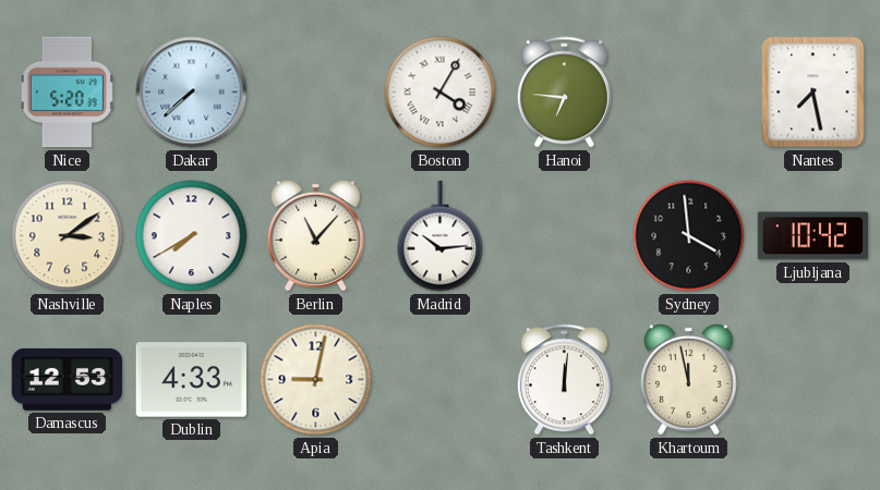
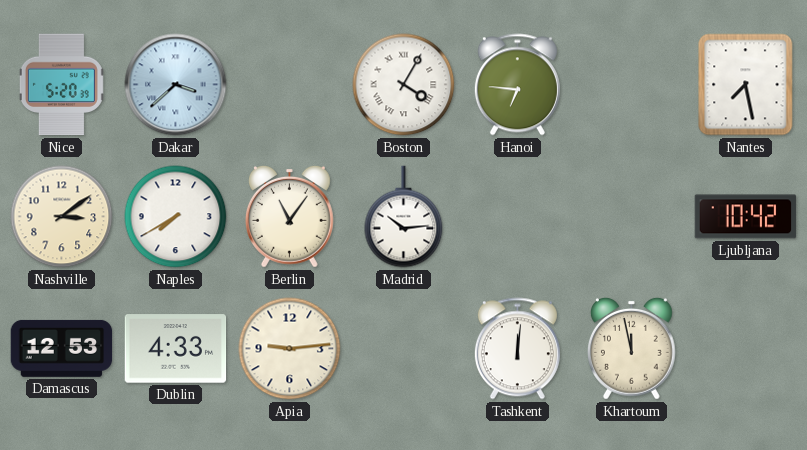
Dakar: 7:38 -> 3:38 (176, 85)
Berlin: 11:07 -> 11:06 (289, 216)
Sydney: 3:59 -> none (689, 236)
Apia: 9:02 -> 9:14 (290, 349)
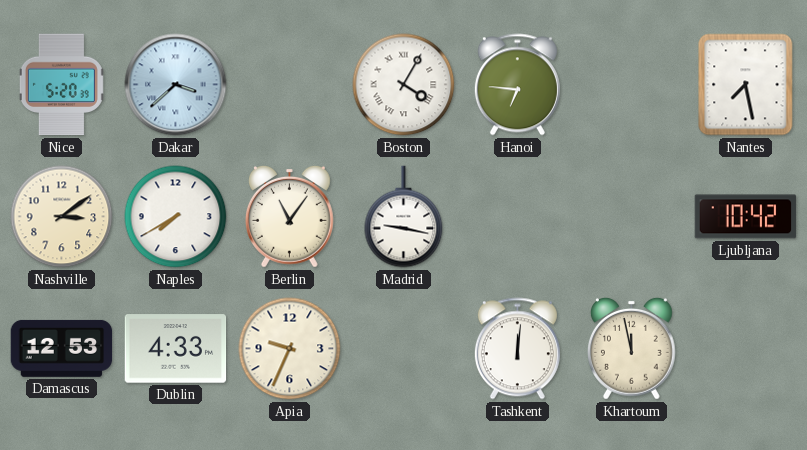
Madrid: 10:14 -> 9:17 (404, 217)
Apia: 9:14 -> 9:34 (290, 349)
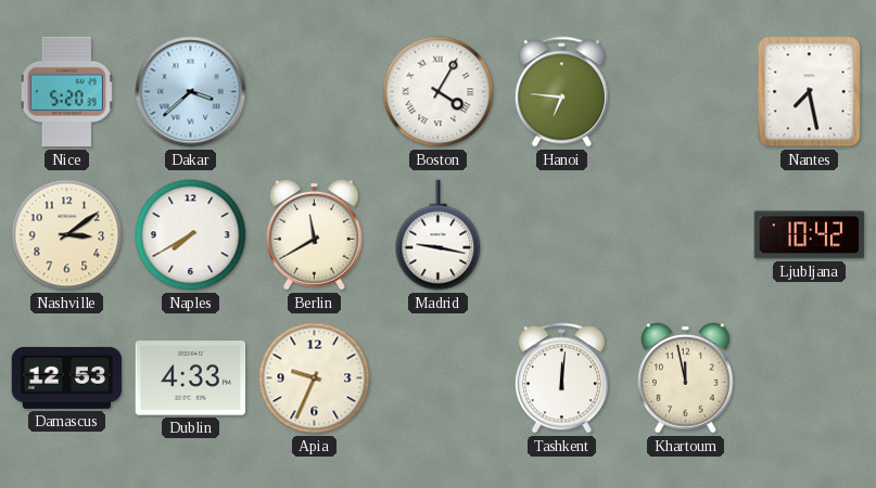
Berlin: 11:06 -> 11:40 (314, 234)
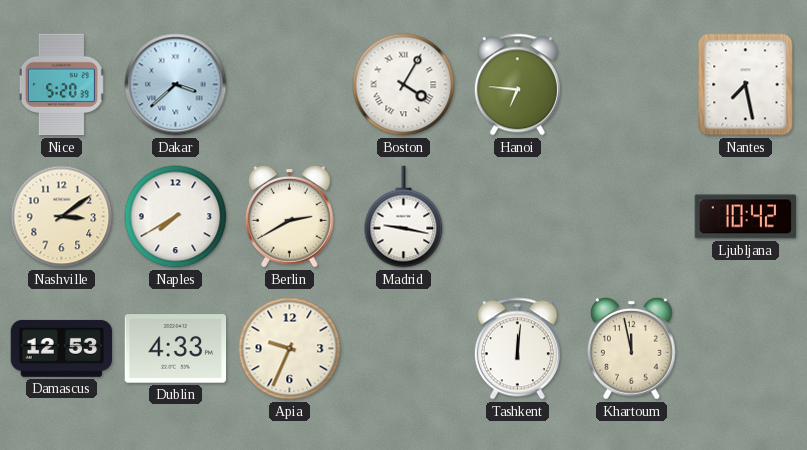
Berlin: 11:40 -> 2:40 (289, 216)
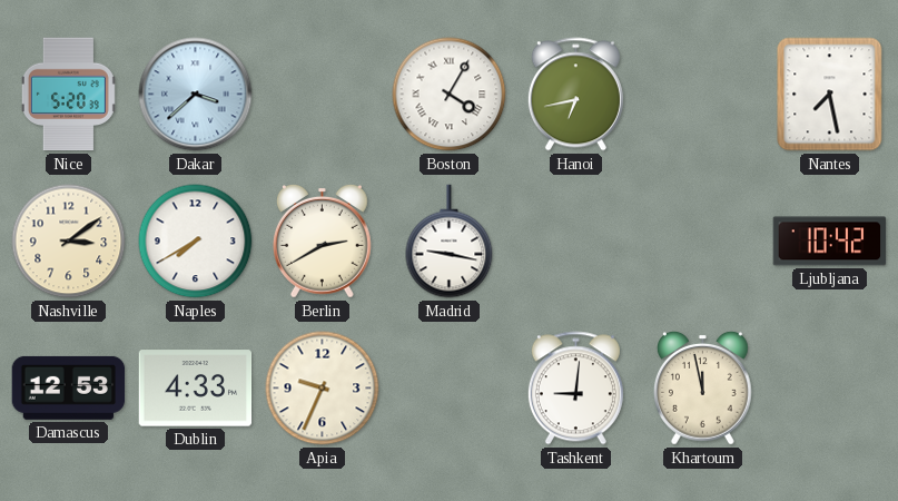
Hanoi: 6:46 -> 6:43 (575, 95)
Tashkent: 12:01 -> 9:01 (575, 389)
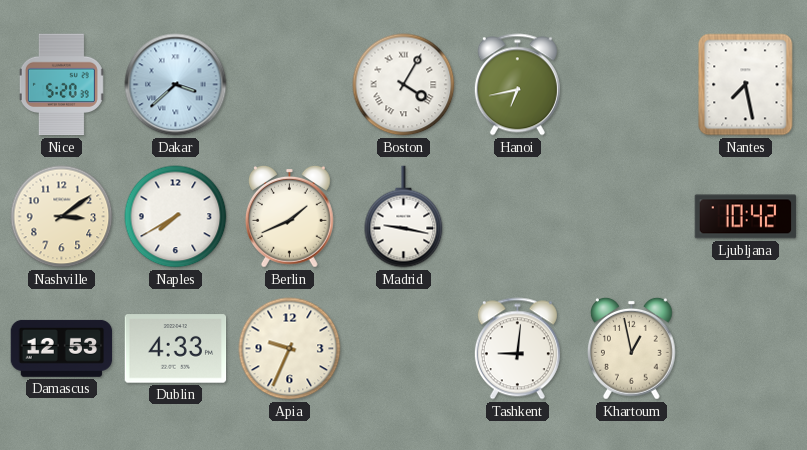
Berlin: 2:40 -> 1:41 (289, 216)
Khartoum: 11:58 -> 12:58 (631, 348)
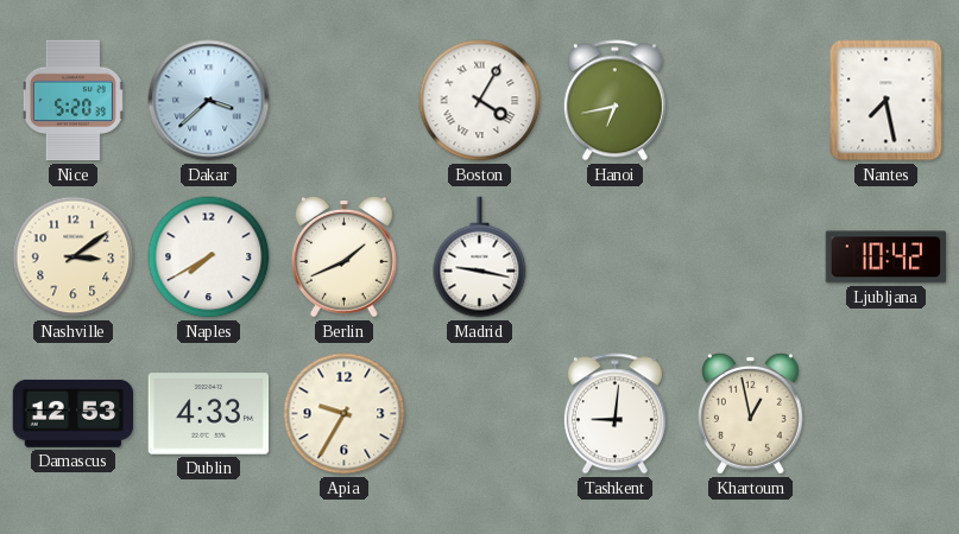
Apia: 9:34 -> 9:35 (345, 414)
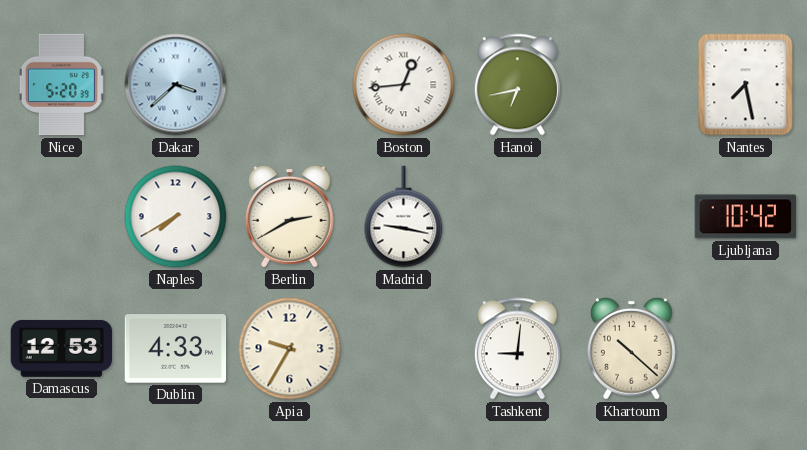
Boston: 4:05 -> 12:44 (404, 85)
Nashville: 3:09 -> none (74, 258)
Berlin: 1:41 -> 2:40 (289, 216)
Khartoum: 12:58 -> 10:22 (631, 348)
